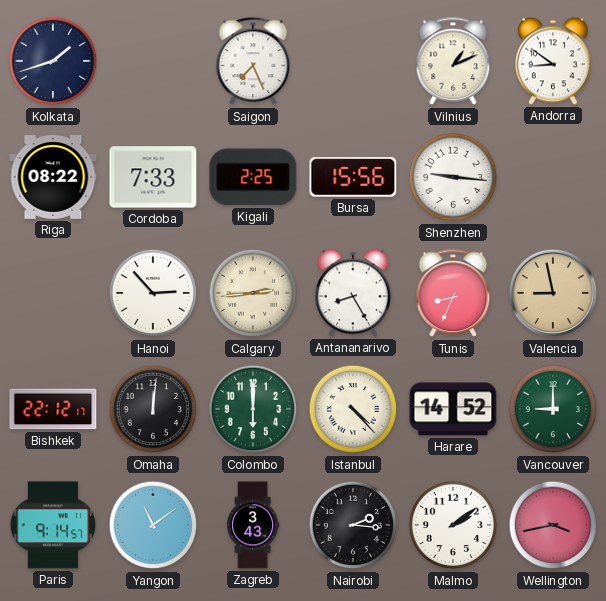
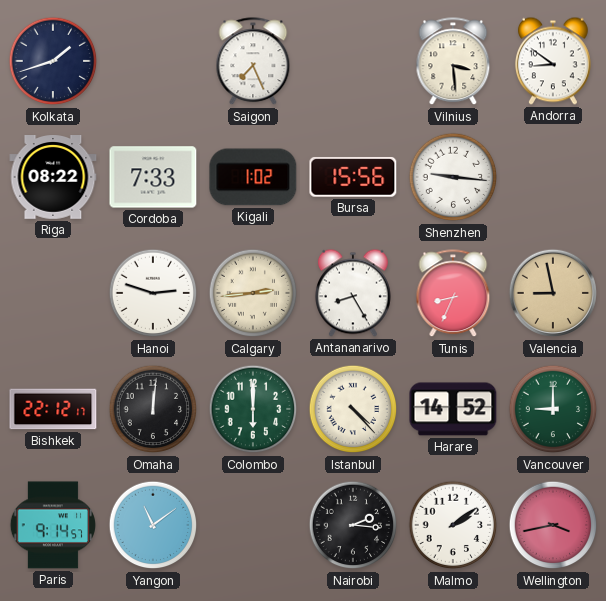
Vilnius: 1:11 -> 3:29 (453, 62)
Kigali: 2:25 -> 1:02 (253, 177)
Hanoi: 2:53 -> 2:48 (153, 293)
Zagreb: 3:43 -> none (253, 525)
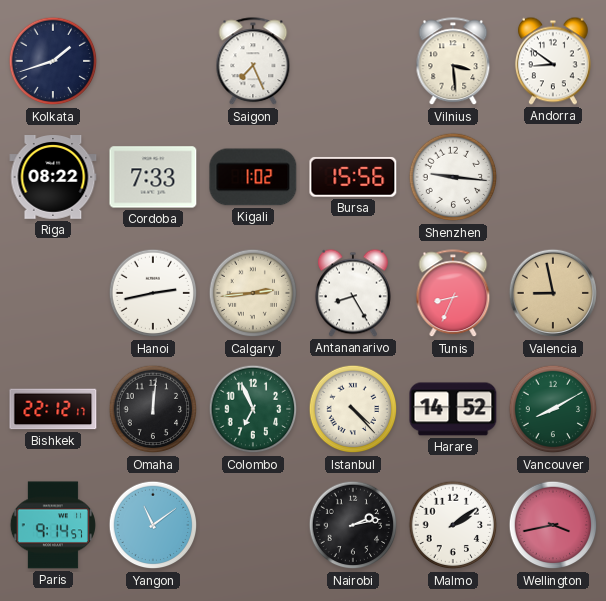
Hanoi: 2:48 -> 2:43 (153, 293)
Colombo: 6:00 -> 6:56 (253, 409)
Vancouver: 9:00 -> 8:10 (553, 409)
Nairobi: 2:16 -> 2:13 (353, 525)
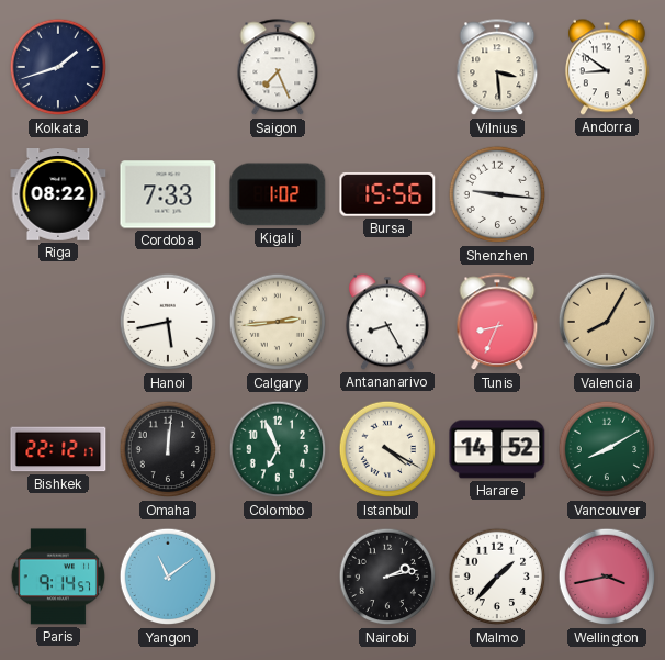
Hanoi: 2:43 -> 5:43 (168, 322)
Valencia: 8:58 -> 8:05 (607, 322)
Istanbul: 4:23 -> 4:20 (387, 449)
Malmo: 2:09 -> 1:37 (497, 577)
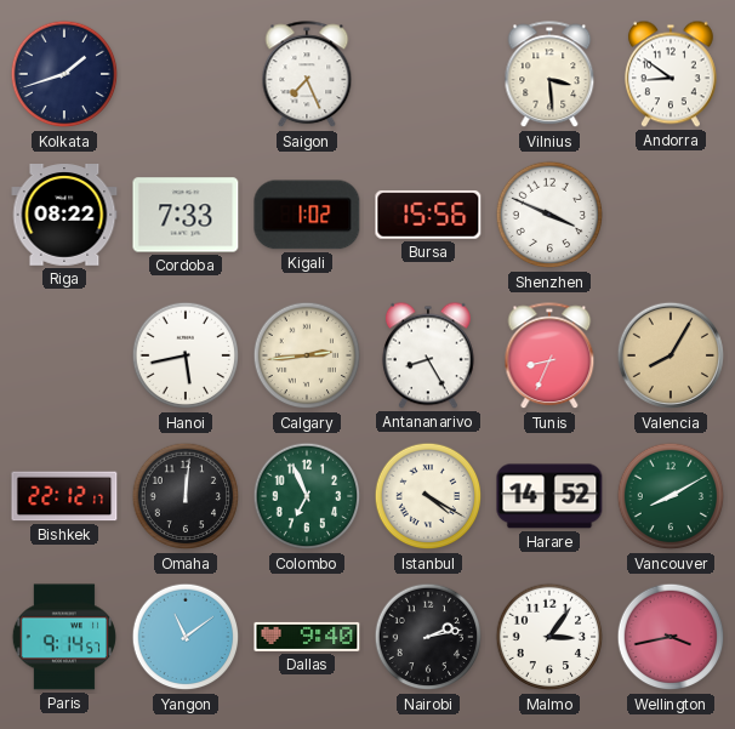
Shenzhen: 9:16 -> 3:49 (549, 215)
Dallas: none -> 9:40 (307, 637)
Malmo: 1:37 -> 3:06 (549, 637)
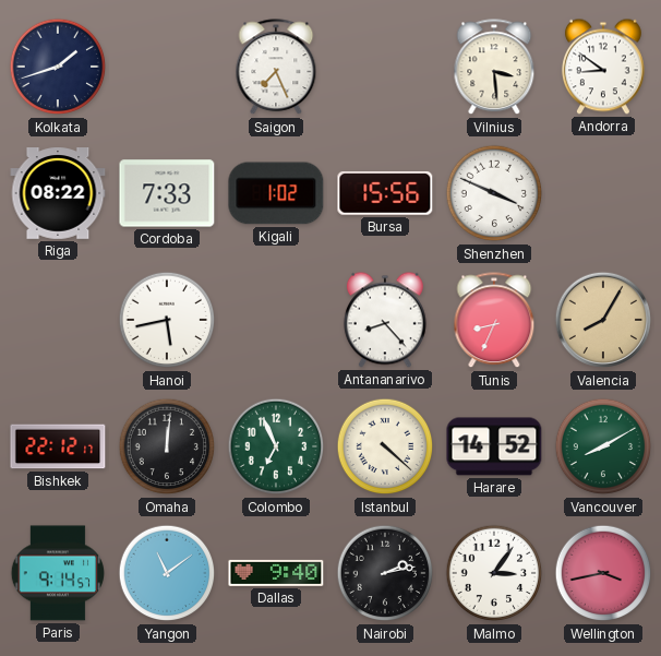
Calgary: 2:44 -> none (307, 355)
Antananarivo: 8:25 -> 8:23 (385, 320)
Istanbul: 4:20 -> 4:22 (385, 446)
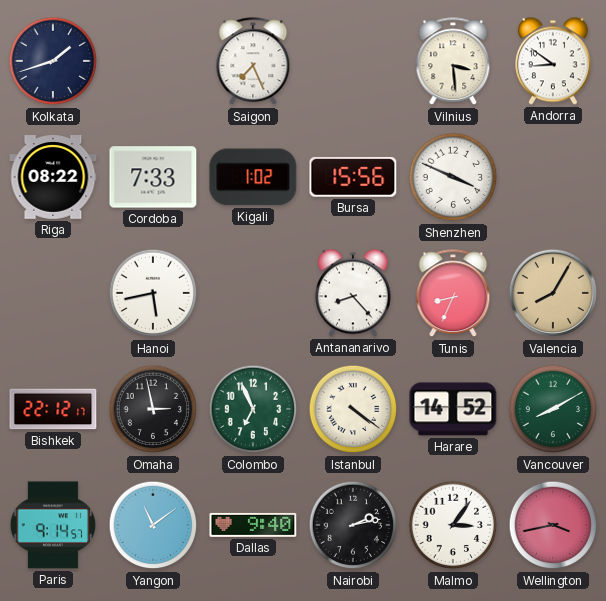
Omaha: 12:01 -> 2:58 (153, 409)
Istanbul: 4:22 -> 4:21 (353, 409)
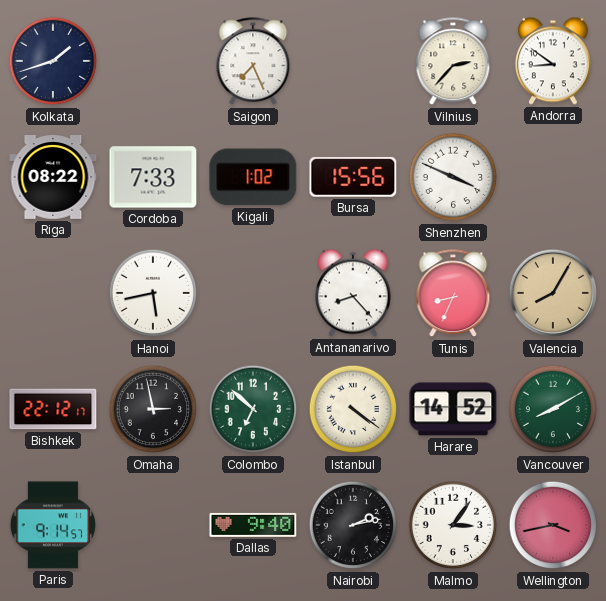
Vilnius: 3:29 -> 2:37 (453, 62)
Colombo: 6:56 -> 6:52 (253, 409)
Yangon: 11:09 -> none (153, 525)
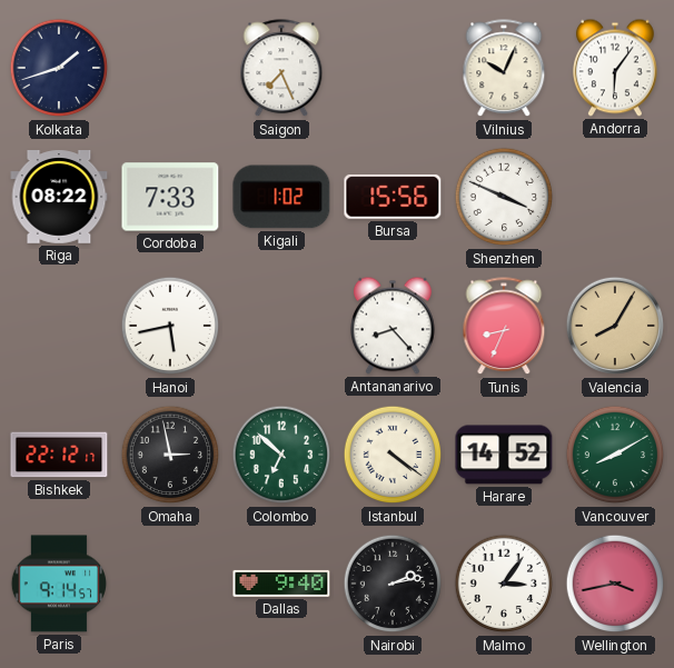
Vilnius: 2:37 -> 10:04 (504, 69)
Andorra: 8:51 -> 6:06 (615, 68)
